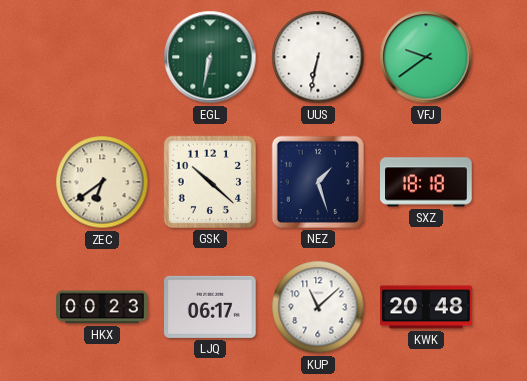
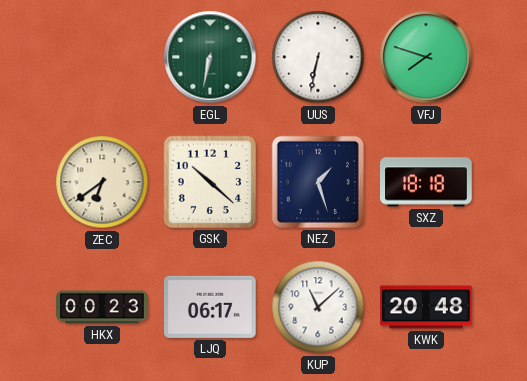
VFJ: 9:39 -> 7:48 (426, 57)
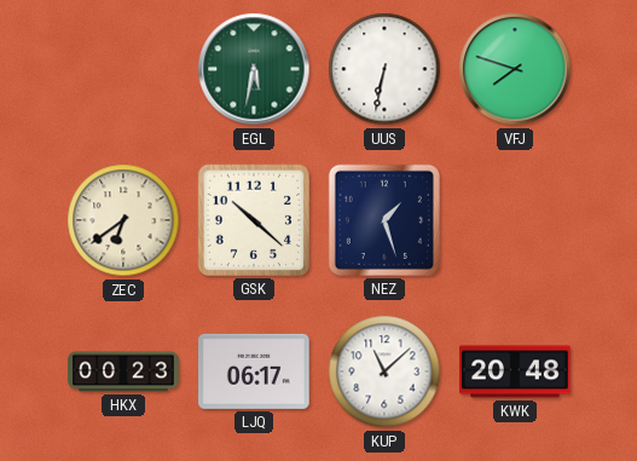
EGL: 6:32 -> 5:32 (254, 69)
SXZ: 18:18 -> none (426, 182)
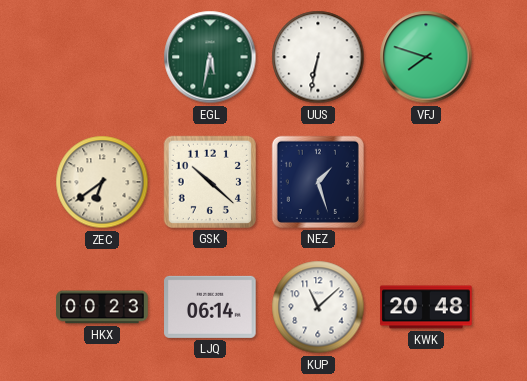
LJQ: 06:17 -> 06:14 (210, 307)
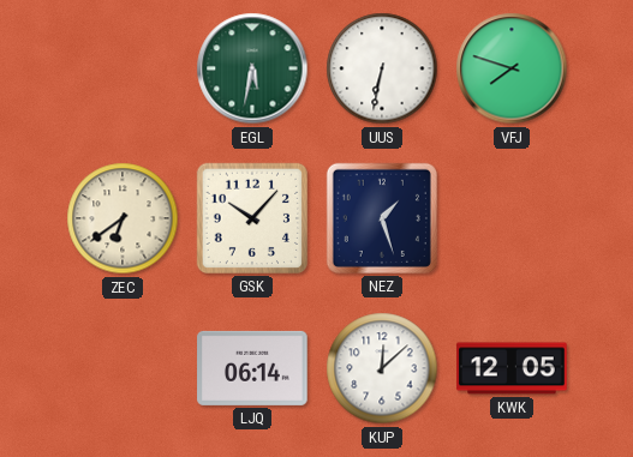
GSK: 10:22 -> 10:07 (252, 218)
HKX: 00:23 -> none (102, 307)
KUP: 11:08 -> 12:08 (382, 368)
KWK: 20:48 -> 12:05 (512, 368)
